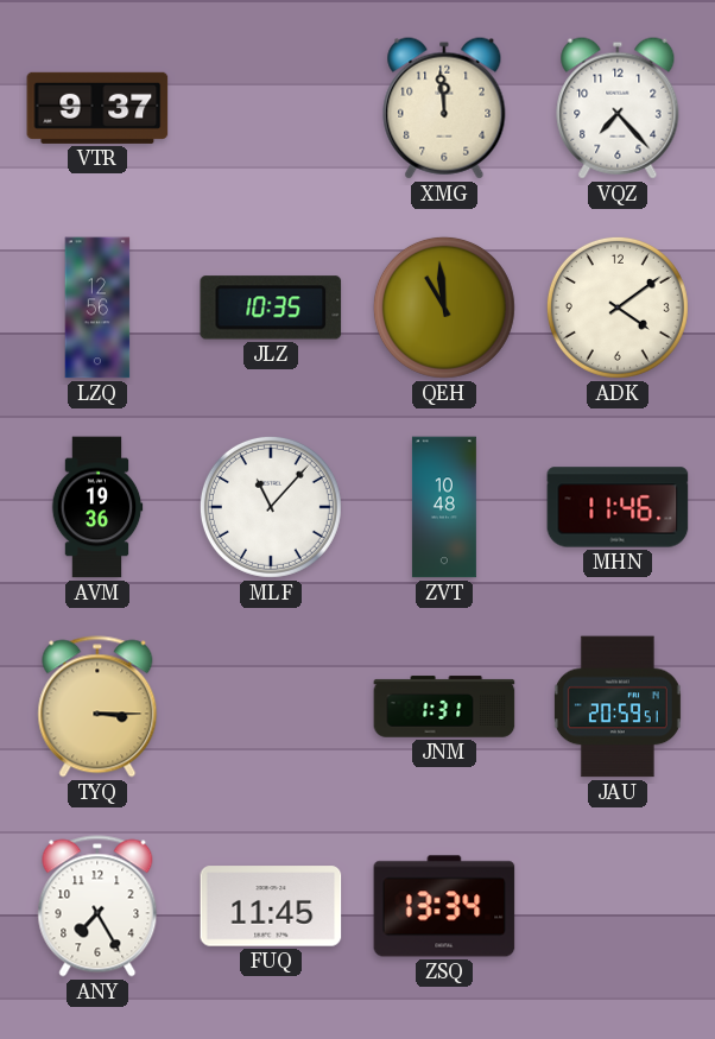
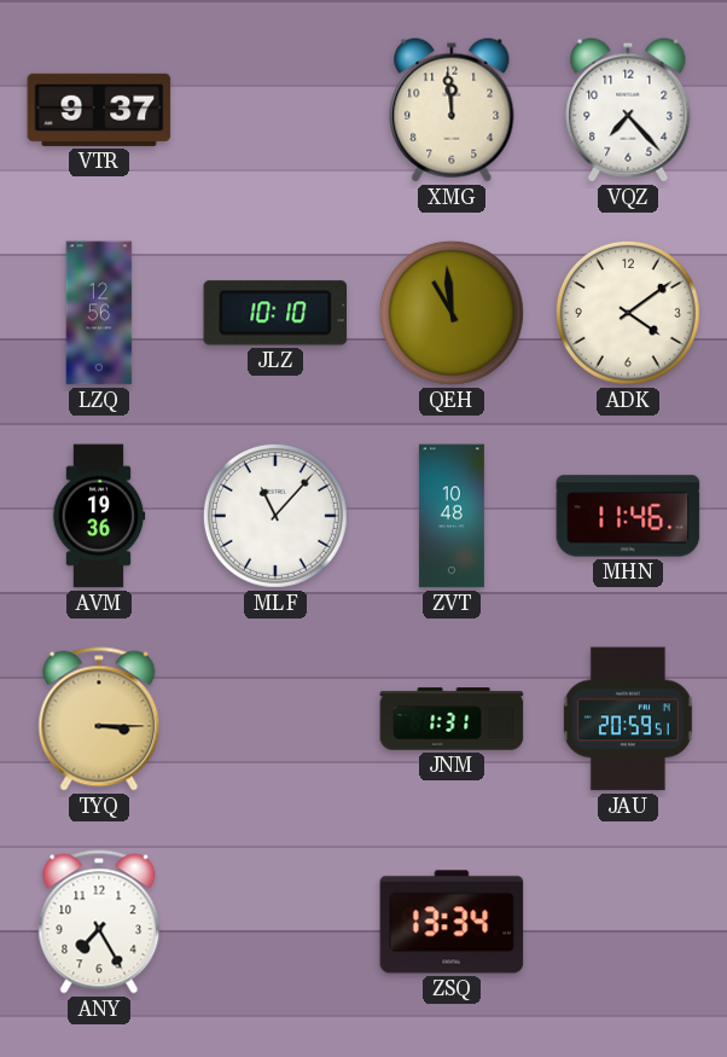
JLZ: 10:35 -> 10:10 (275, 313)
FUQ: 11:45 -> none (271, 906)
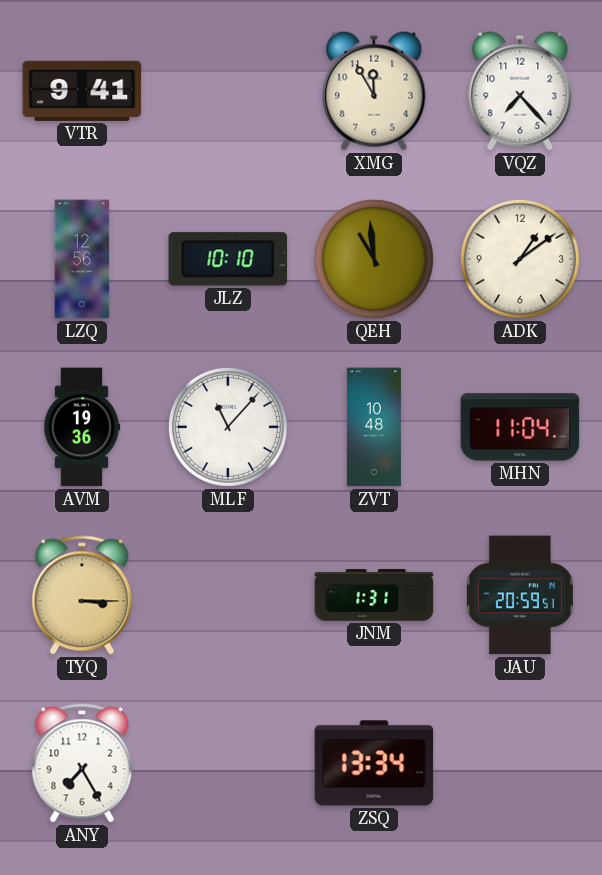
VTR: 9:37 -> 9:41 (82, 91)
XMG: 11:59 -> 11:55 (374, 91)
ADK: 4:09 -> 1:09 (520, 259)
MHN: 11:46 -> 11:04 (520, 427)
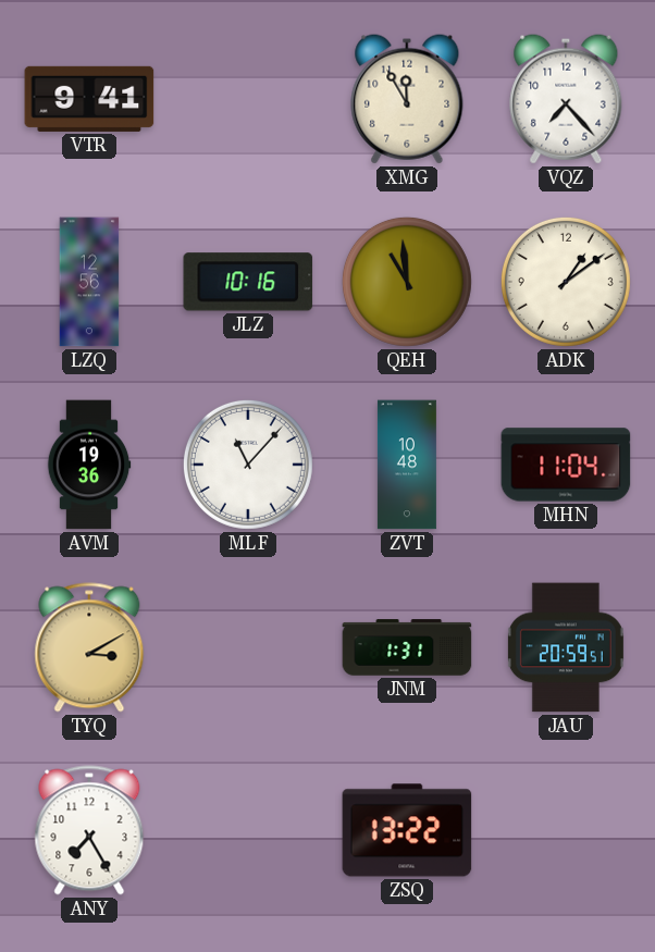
JLZ: 10:10 -> 10:16 (248, 282)
TYQ: 3:15 -> 3:10 (89, 647)
ZSQ: 13:34 -> 13:22 (407, 830)
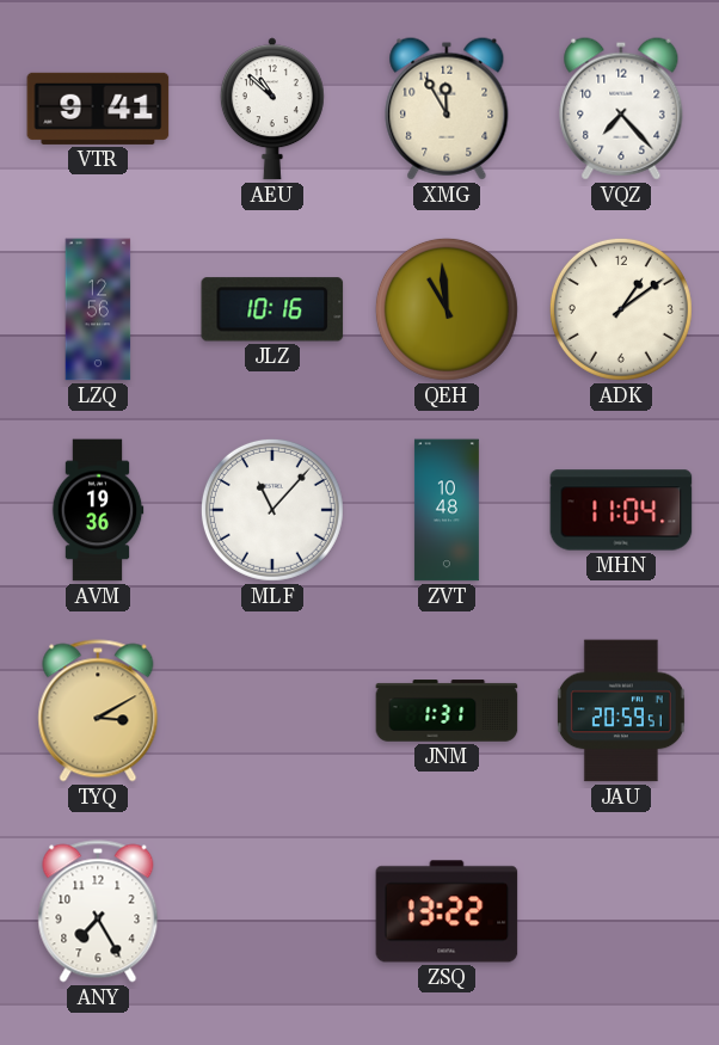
AEU: none -> 10:52 (272, 109)
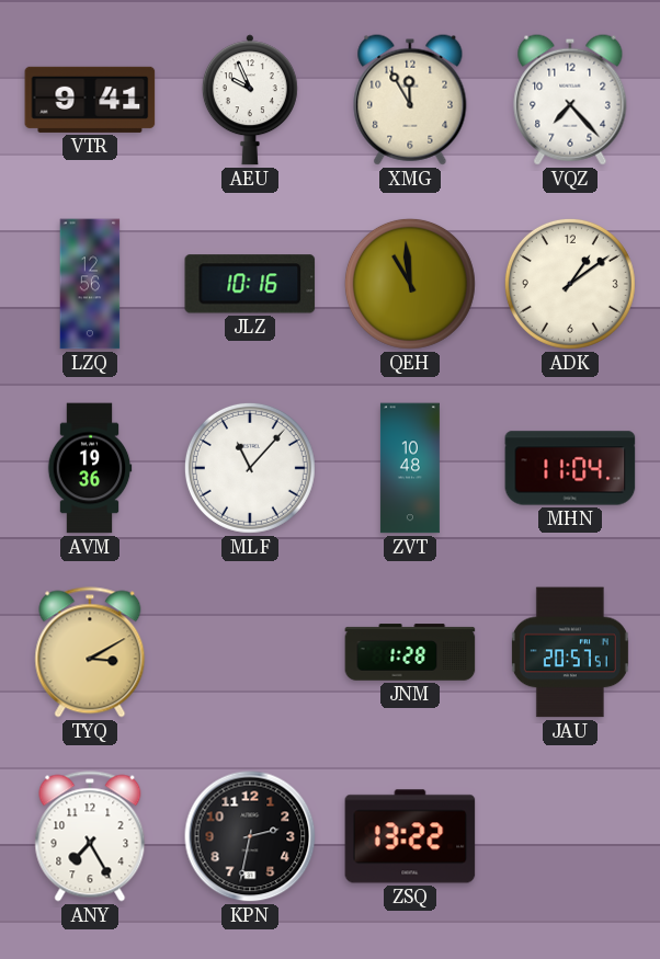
AEU: 10:52 -> 9:56 (250, 100)
JNM: 1:31 -> 1:28 (410, 652)
JAU: 20:59 -> 20:57 (570, 652)
KPN: none -> 2:32 (250, 836)
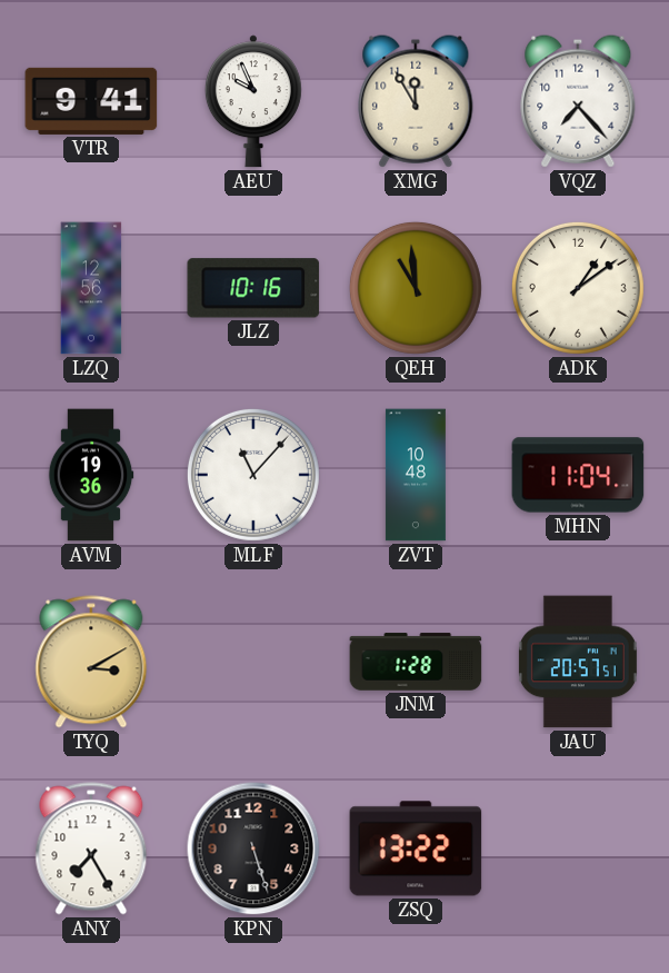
KPN: 2:32 -> 5:27 (253, 848)
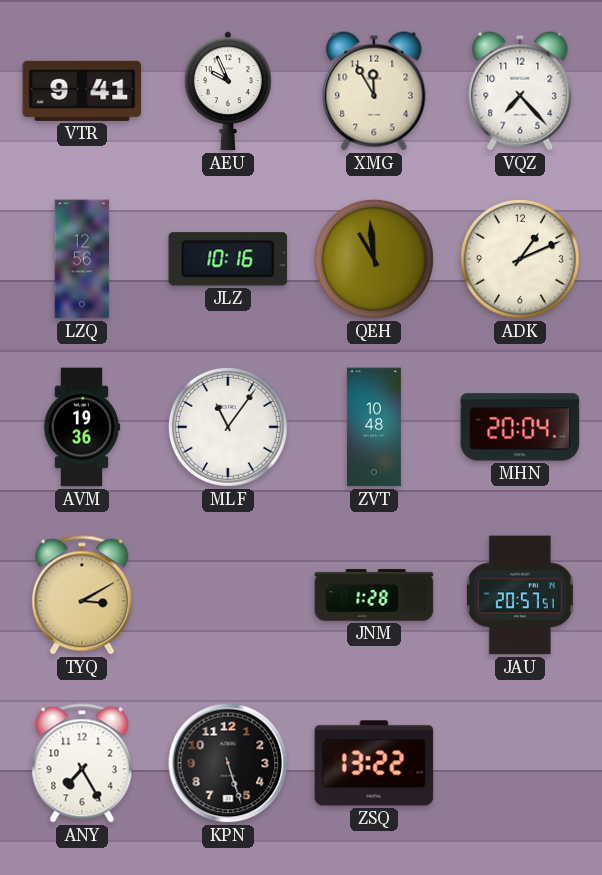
ADK: 1:09 -> 1:11 (520, 259)
MLF: 11:07 -> 11:06 (228, 427)
MHN: 11:04 -> 20:04 (520, 427)
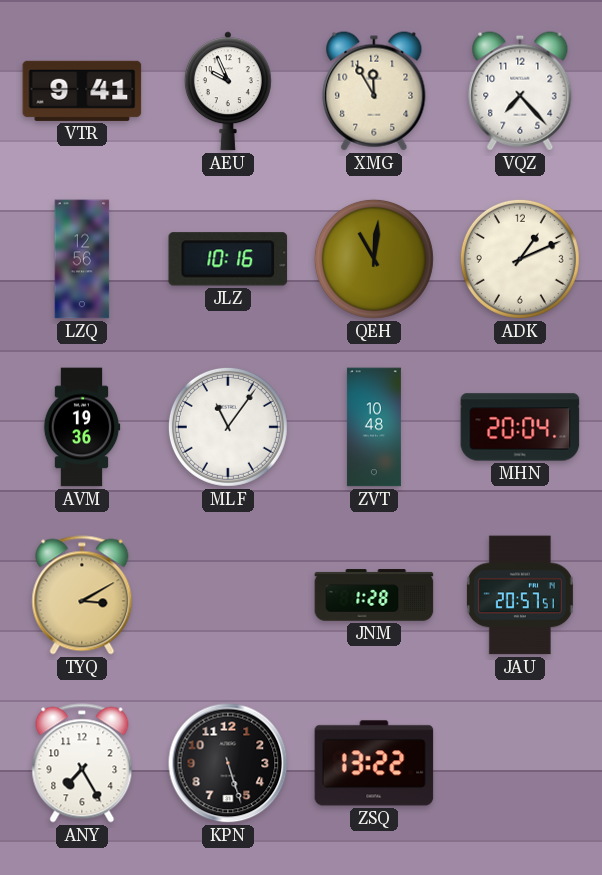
QEH: 10:59 -> 11:01 (374, 259)
